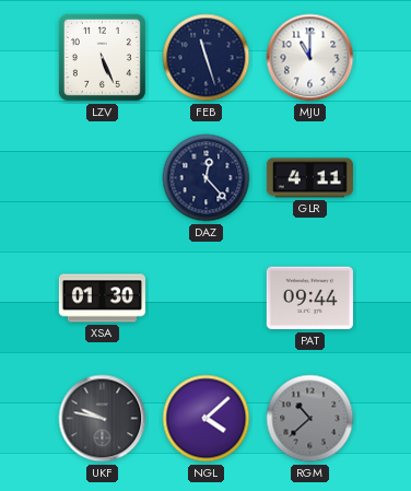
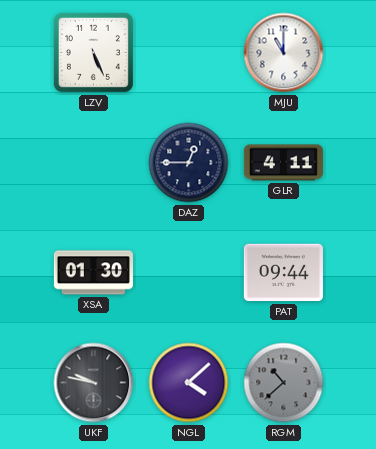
FEB: 11:27 -> none (207, 58)
DAZ: 12:23 -> 12:45 (189, 163)
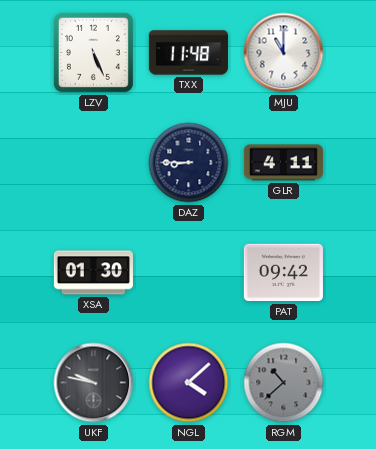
TXX: none -> 11:48 (188, 53)
DAZ: 12:45 -> 8:45 (189, 163)
PAT: 09:44 -> 09:42 (283, 273)
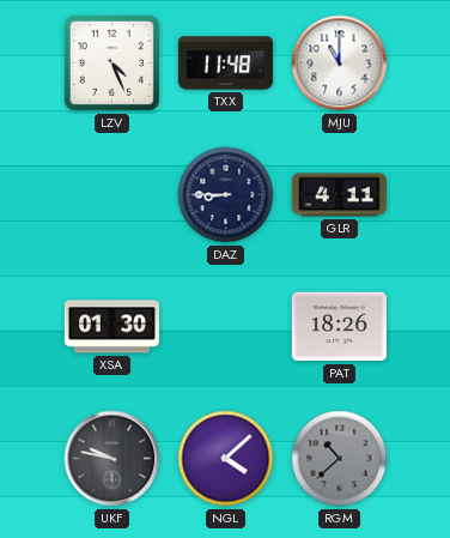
LZV: 5:26 -> 4:26 (111, 62)
PAT: 09:42 -> 18:26 (339, 327)
